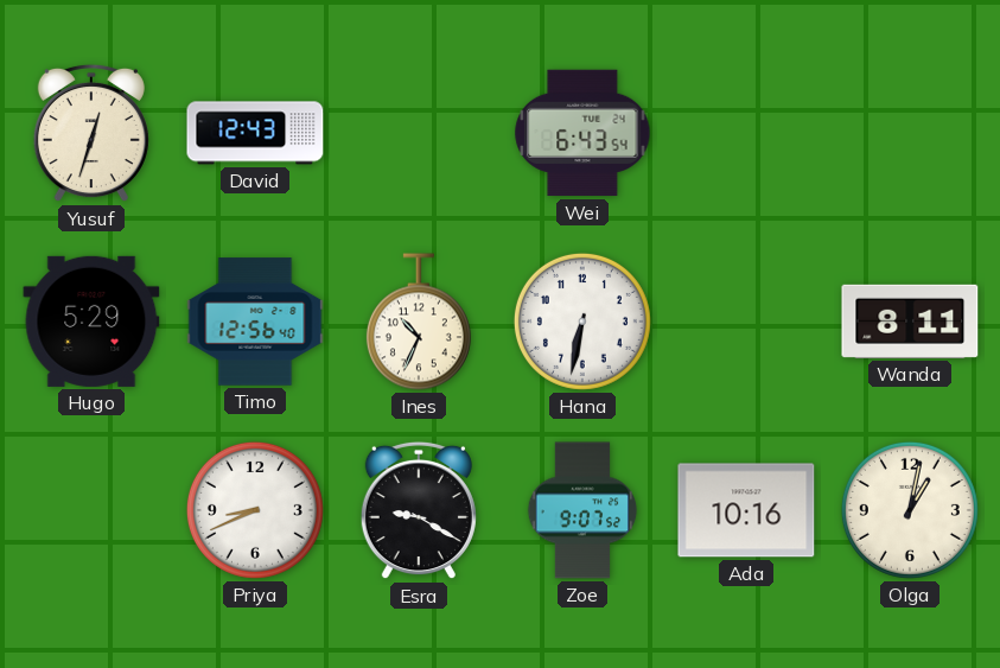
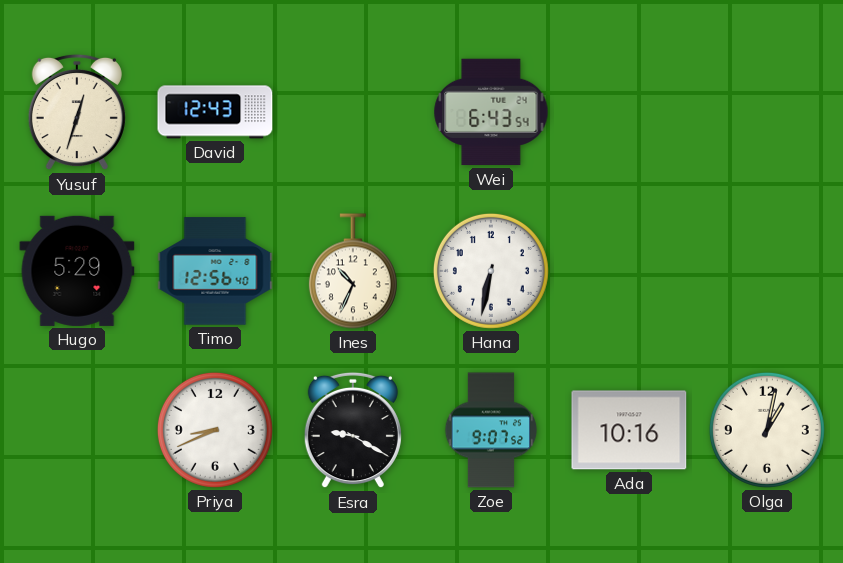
Wanda: 8:11 -> none (910, 322)
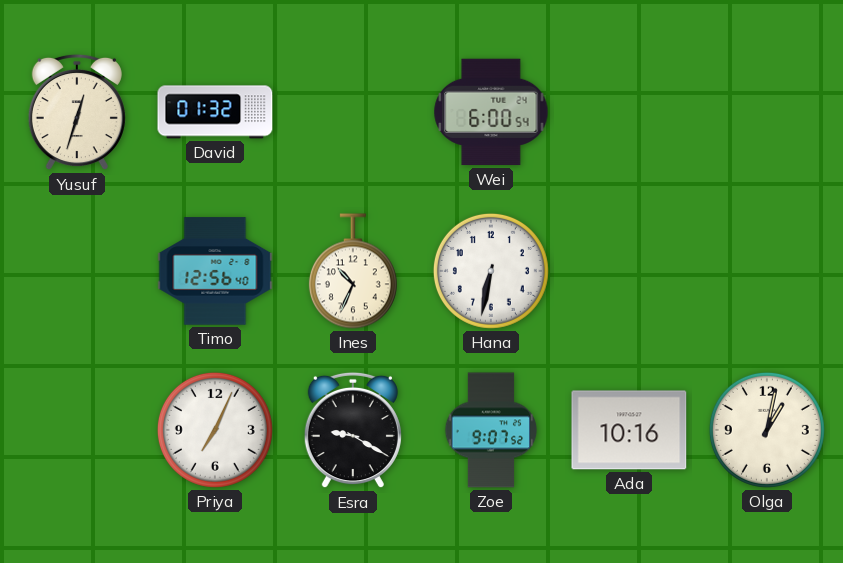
David: 12:43 -> 01:32 (215, 112)
Wei: 6:43 -> 6:00 (491, 112)
Hugo: 5:29 -> none (77, 271)
Priya: 8:41 -> 7:04 (215, 430)
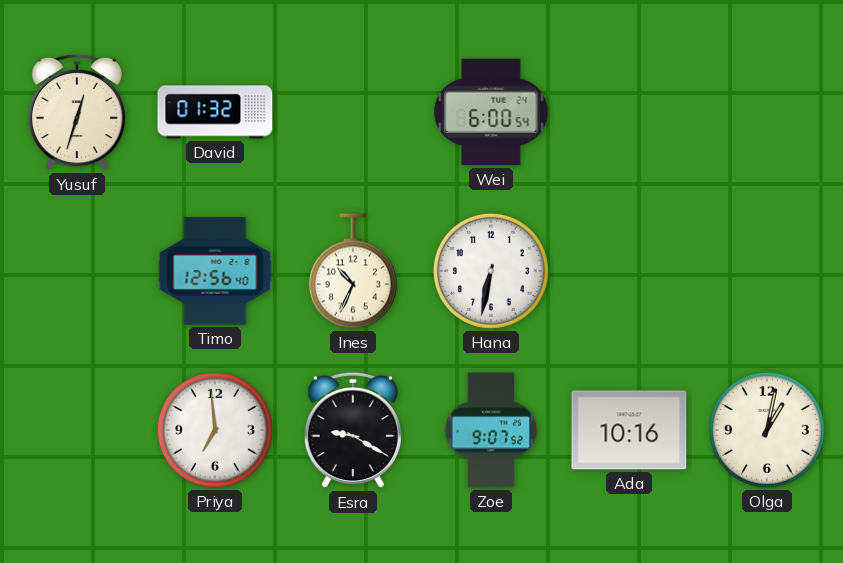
Priya: 7:04 -> 6:59 (215, 430)
